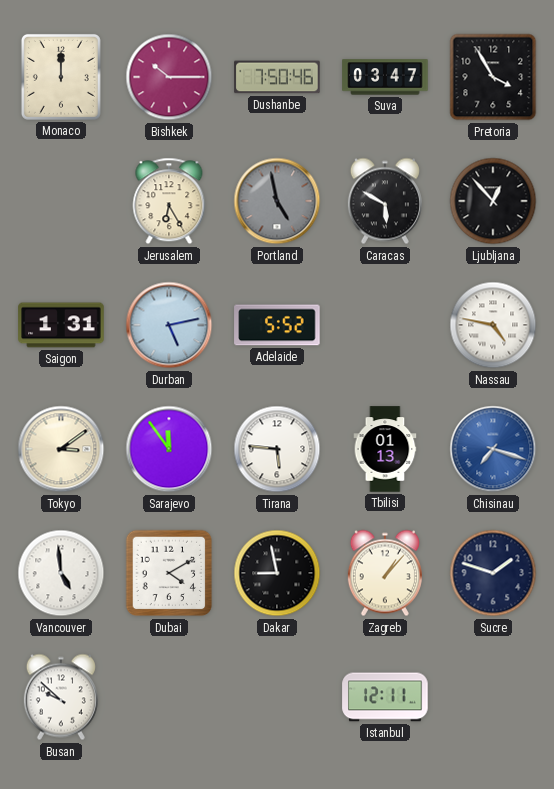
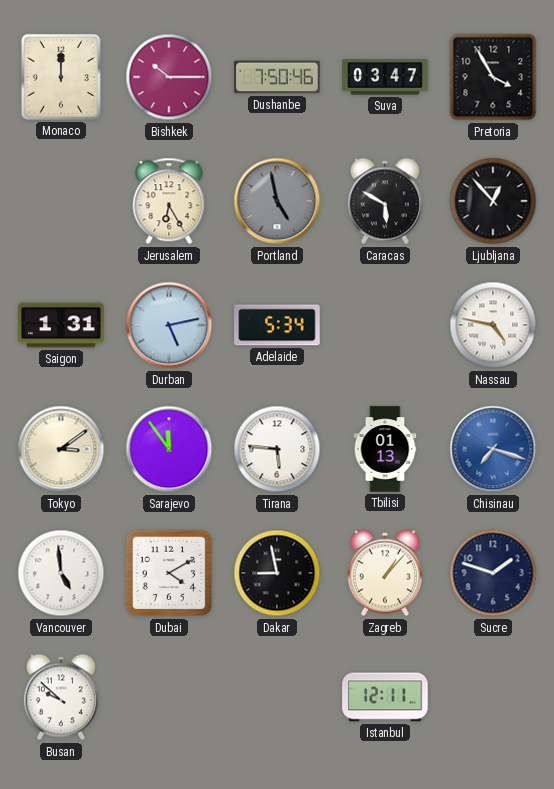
Adelaide: 5:52 -> 5:34 (277, 325)
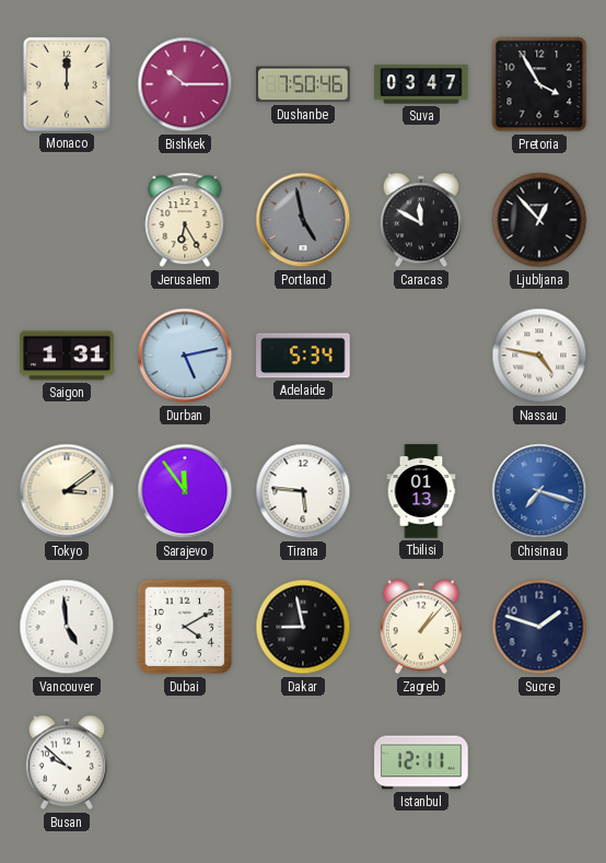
Caracas: 5:50 -> 11:50 (421, 220)
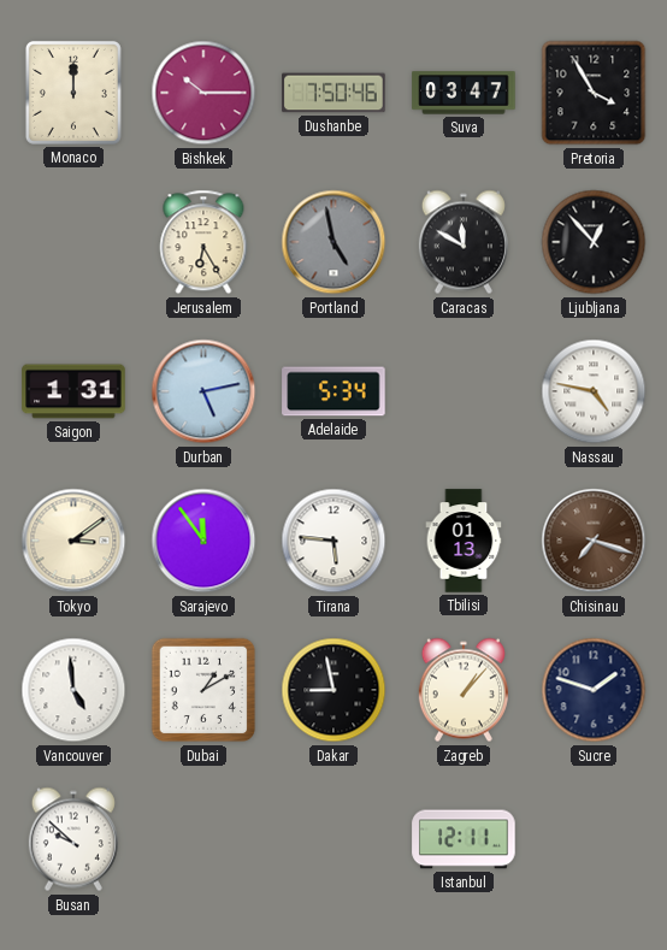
Chisinau dial: blue -> brown (594, 541)
Dubai: 4:10 -> 1:10 (203, 690)
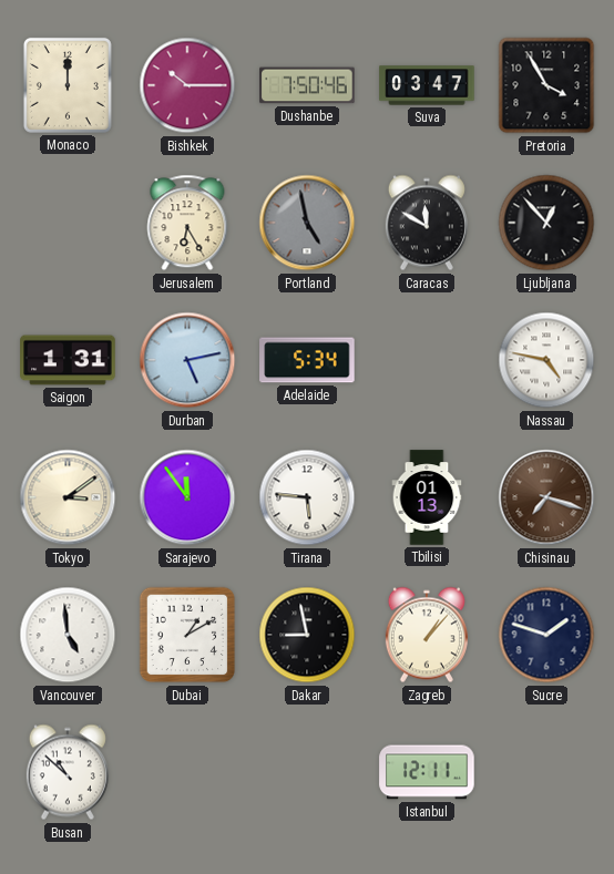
Busan: 9:52 -> 10:52 (68, 772)
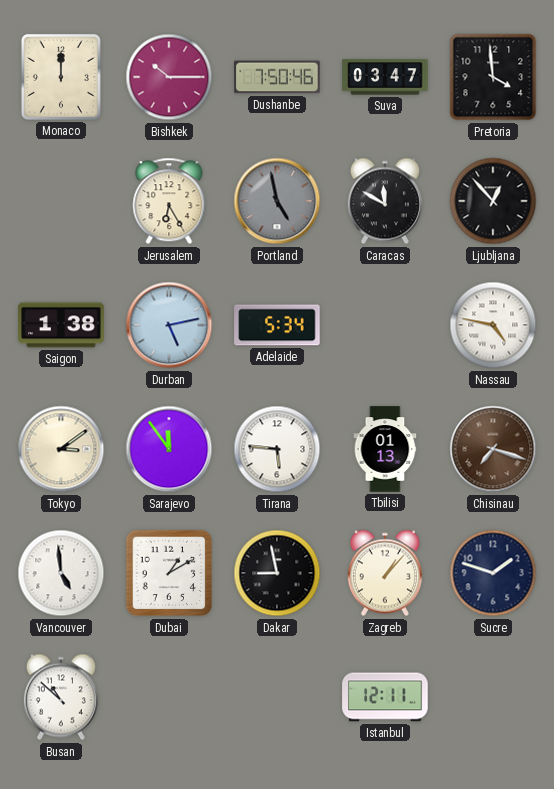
Pretoria: 3:55 -> 3:59 (493, 77)
Saigon: 1:31 -> 1:38 (61, 325)
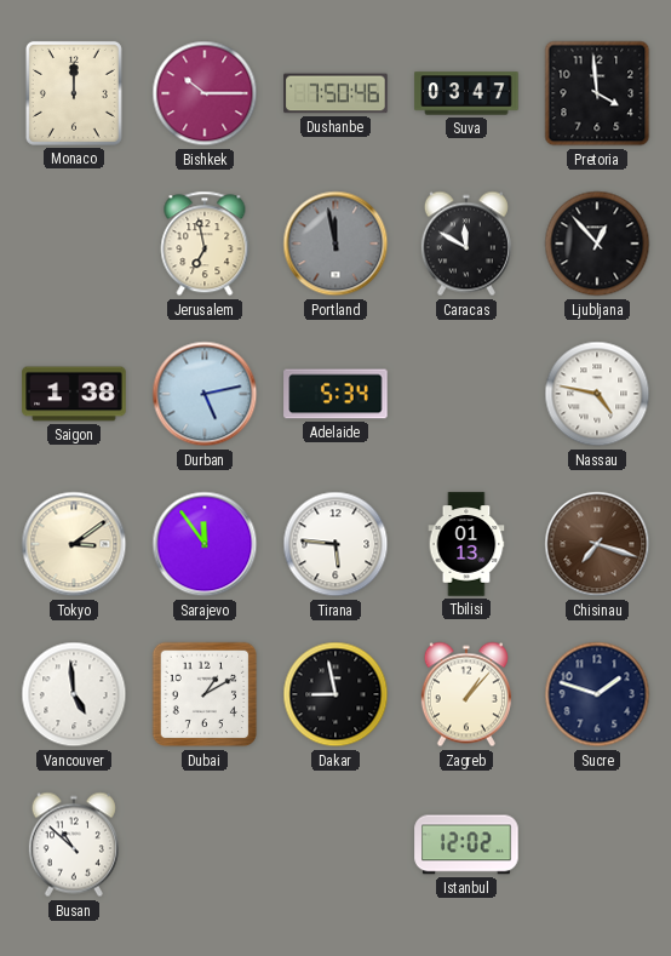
Jerusalem: 6:25 -> 6:58 (205, 244)
Portland: 4:58 -> 11:58 (335, 244)
Istanbul: 12:11 -> 12:02 (466, 845)
